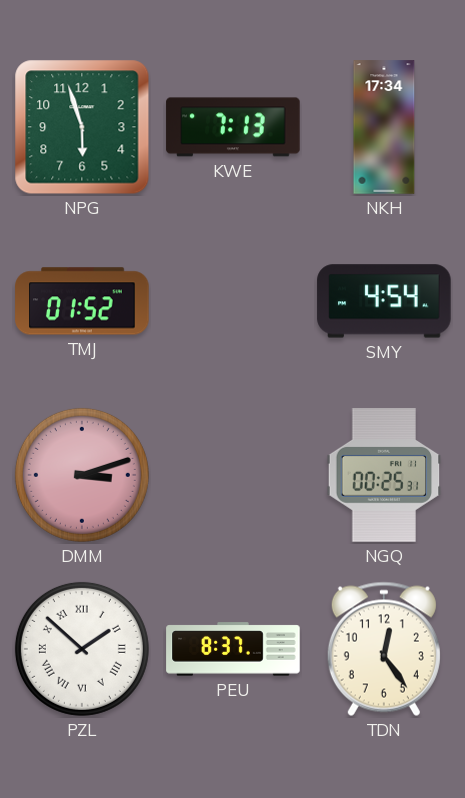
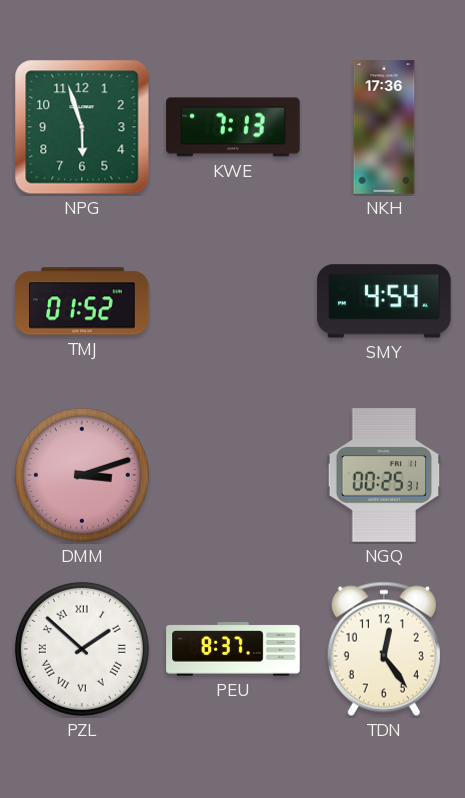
NKH: 17:34 -> 17:36 (384, 127)
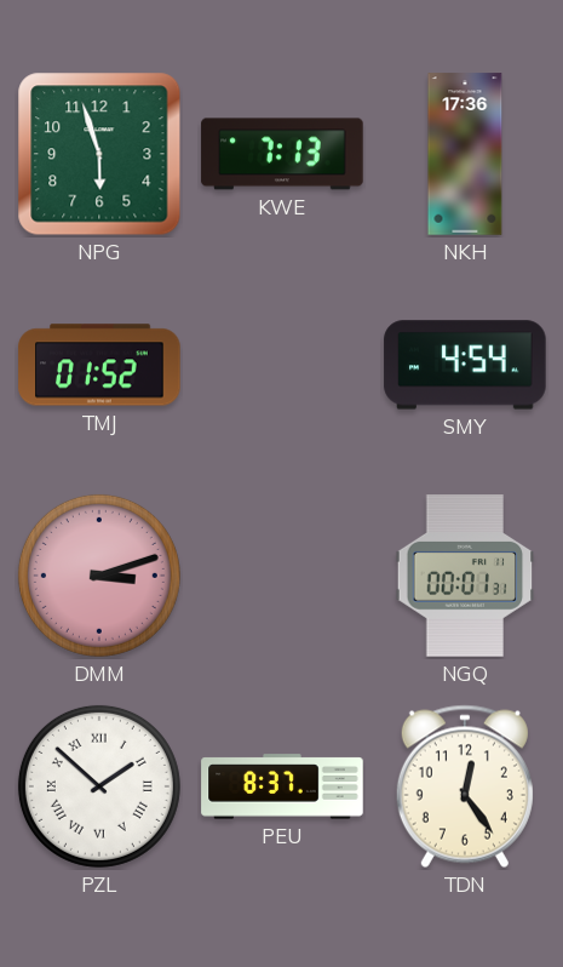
NGQ: 00:25 -> 00:01 (465, 576)
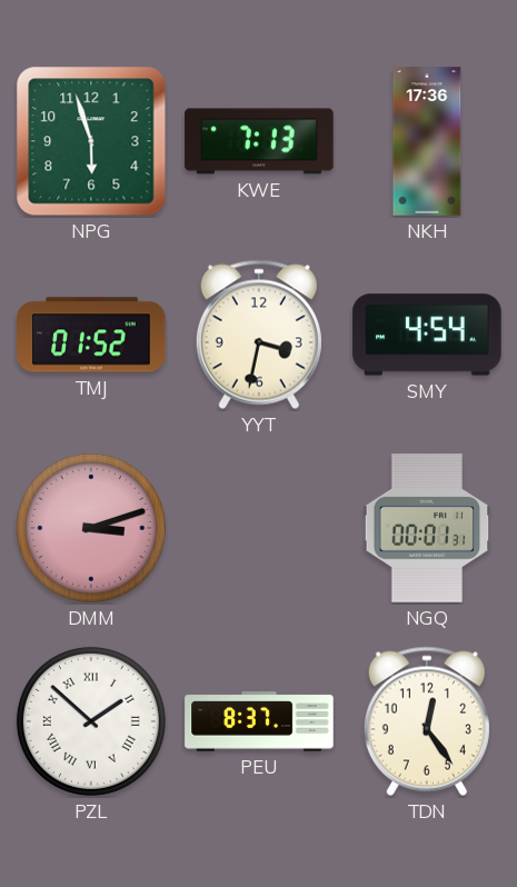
YYT: none -> 3:32 (259, 335)
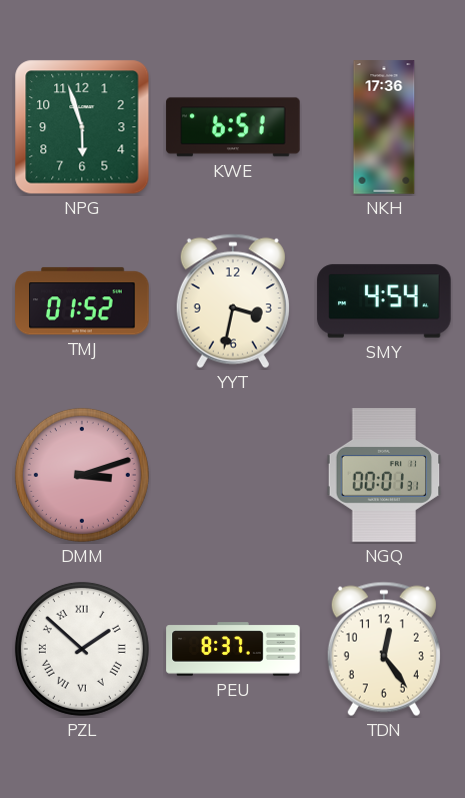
KWE: 7:13 -> 6:51 (233, 127)
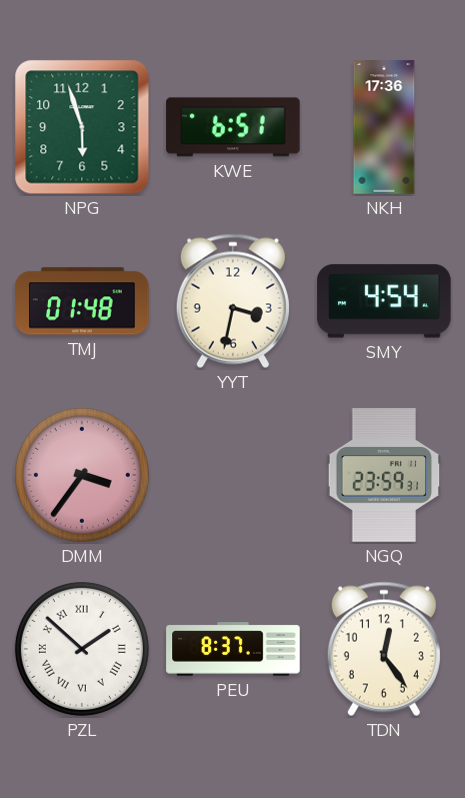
TMJ: 01:52 -> 01:48 (82, 301)
DMM: 3:12 -> 3:36 (82, 475)
NGQ: 00:01 -> 23:59 (384, 475)
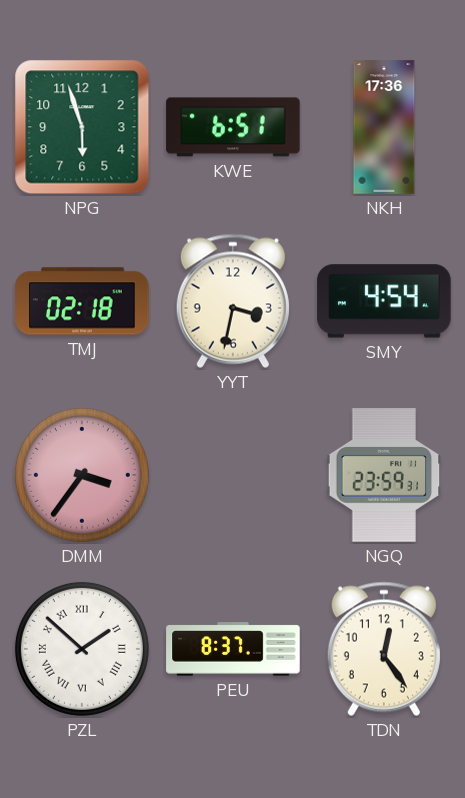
TMJ: 01:48 -> 02:18 (82, 301)
